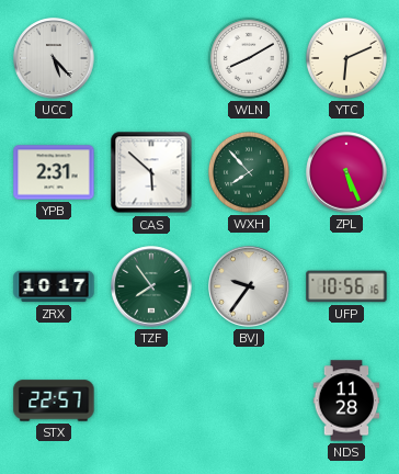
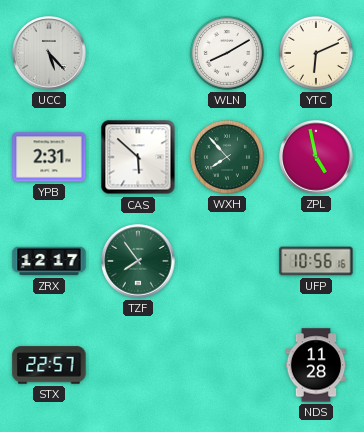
ZPL: 5:26 -> 4:58 (316, 157)
ZRX: 10:17 -> 12:17 (49, 261)
BVJ: 9:36 -> none (249, 286)
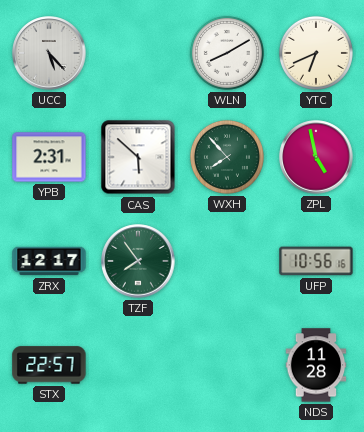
YTC: 6:11 -> 6:41 (316, 53)
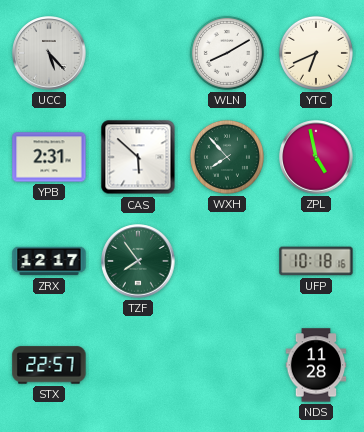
UFP: 10:56 -> 10:18 (316, 261)
